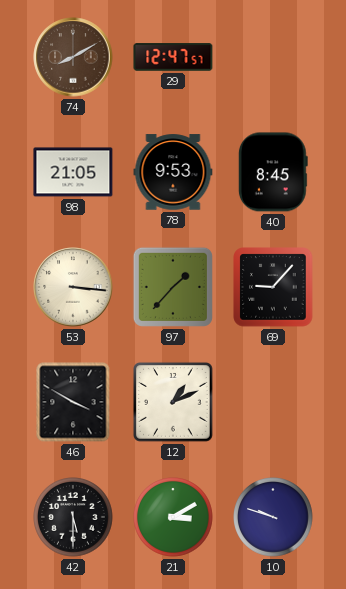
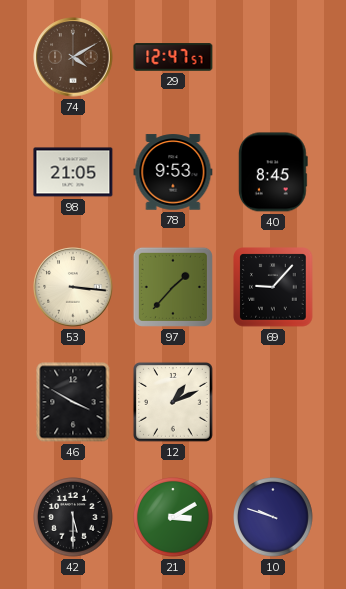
74: 8:10 -> 4:10 (73, 57)
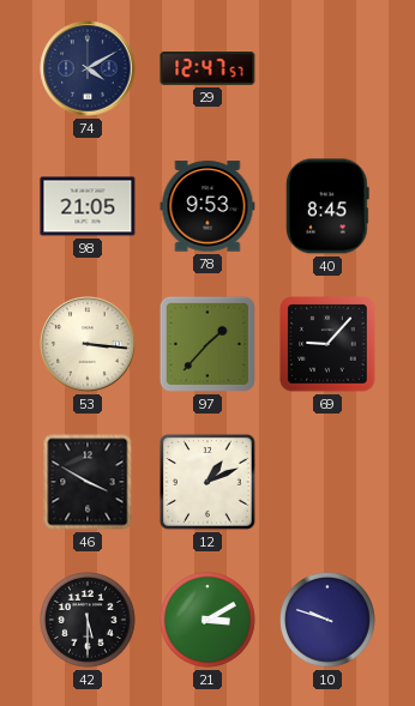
74 dial: brown -> navy (88, 68)
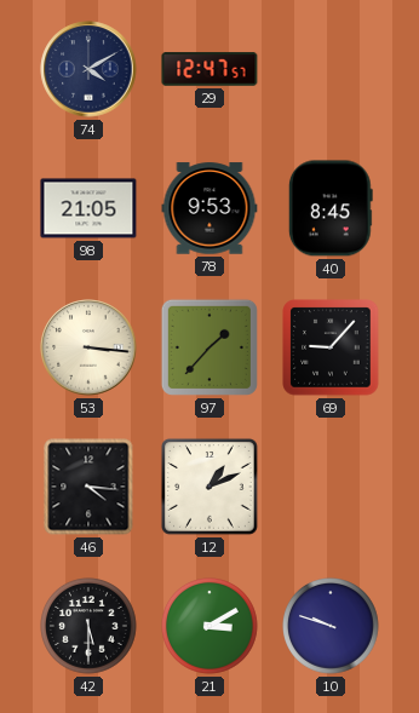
46: 3:50 -> 4:16 (88, 487)
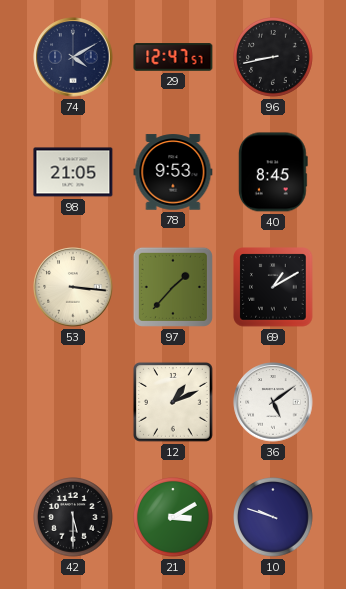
96: none -> 8:43 (274, 58)
69: 9:07 -> 1:10 (273, 287)
46: 4:16 -> none (88, 487)
36: none -> 5:09 (273, 402)
